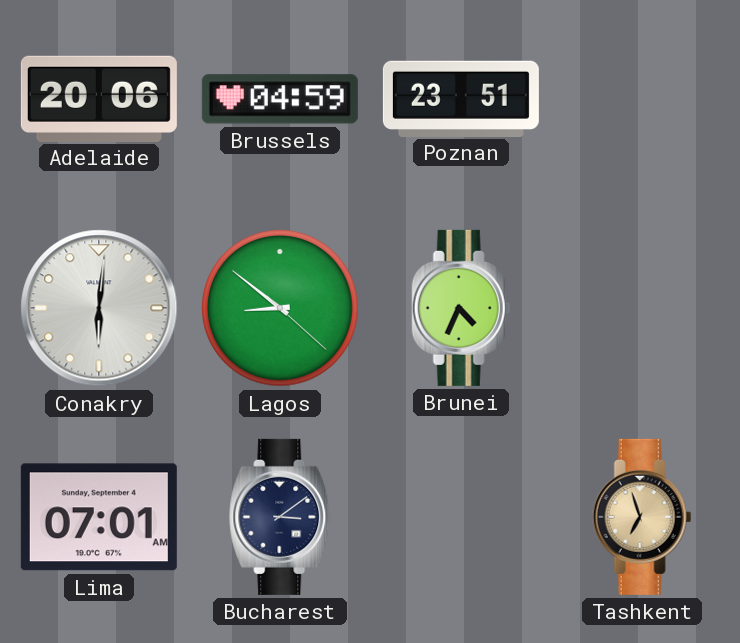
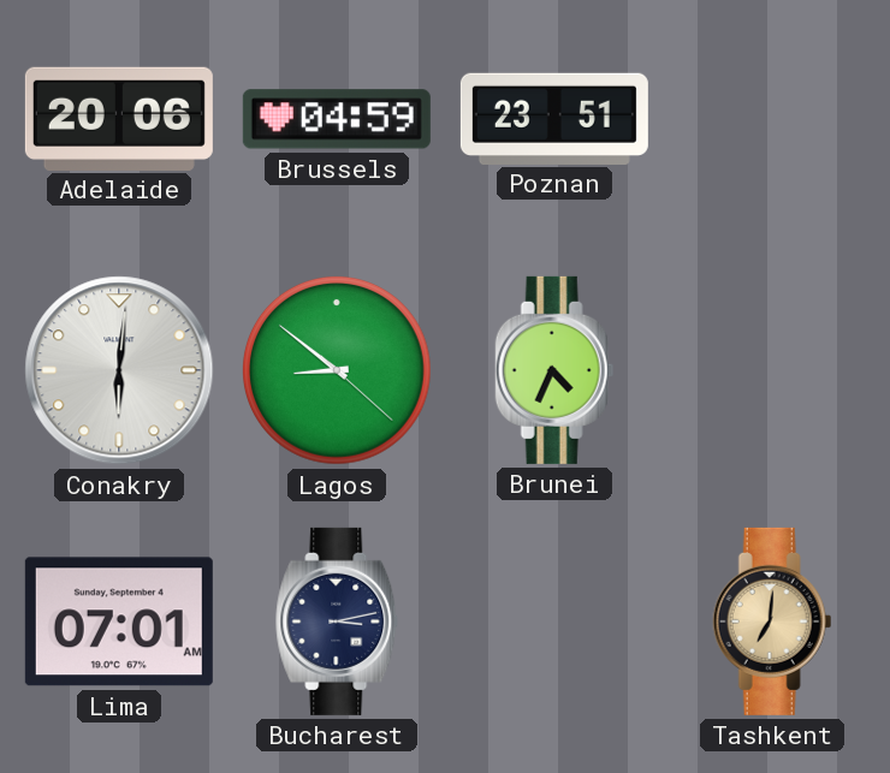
Bucharest: 3:09 -> 3:13 (338, 622)
Tashkent: 6:57 -> 7:01 (772, 622)
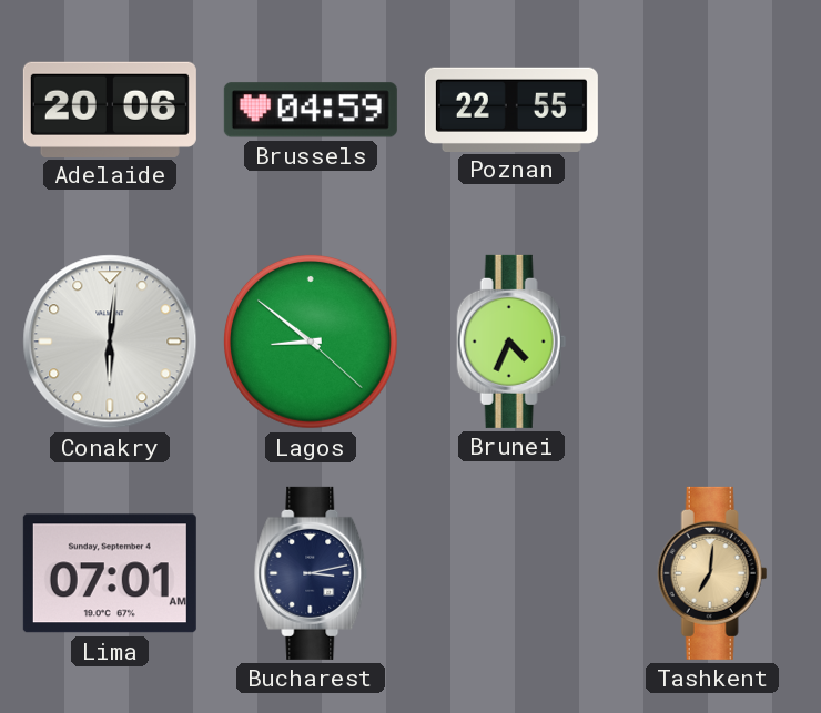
Poznan: 23:51 -> 22:55 (511, 109)
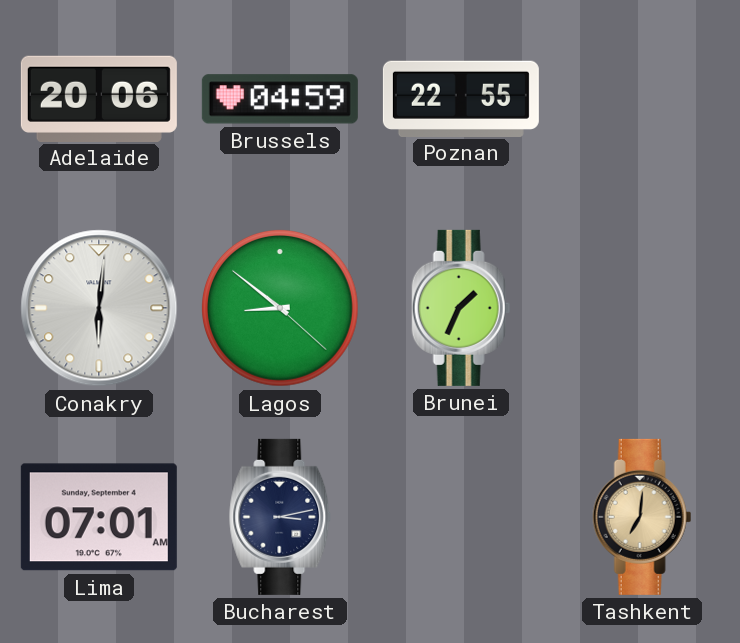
Brunei: 4:34 -> 1:34 (461, 308)
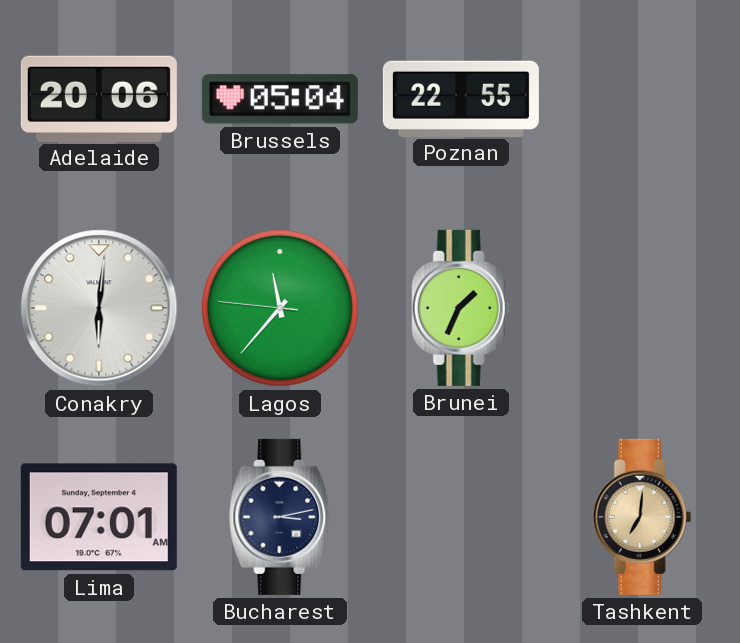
Brussels: 04:59 -> 05:04 (280, 99)
Lagos: 8:51 -> 11:36 (280, 308)
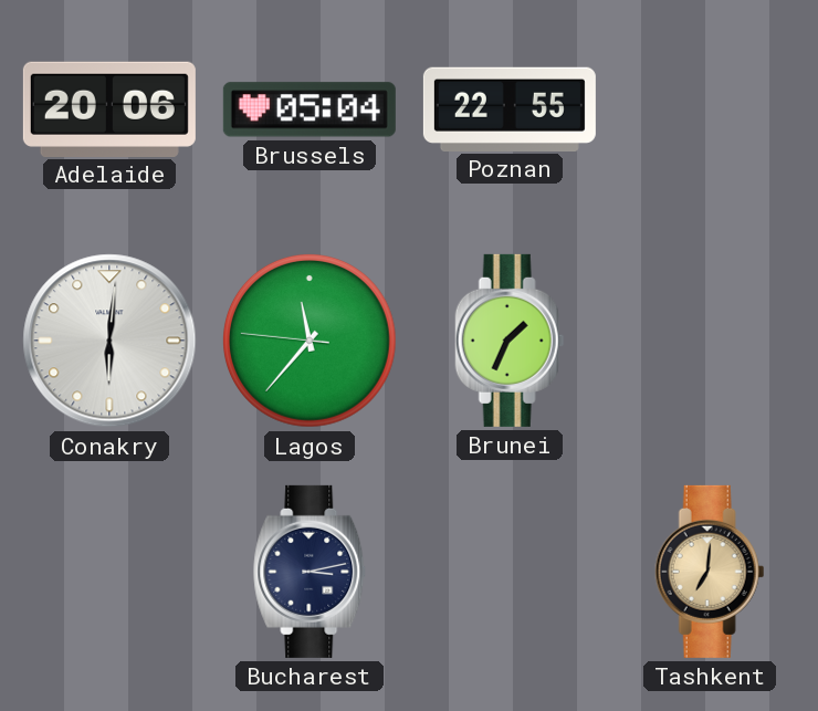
Lima: 07:01 -> none (99, 517)
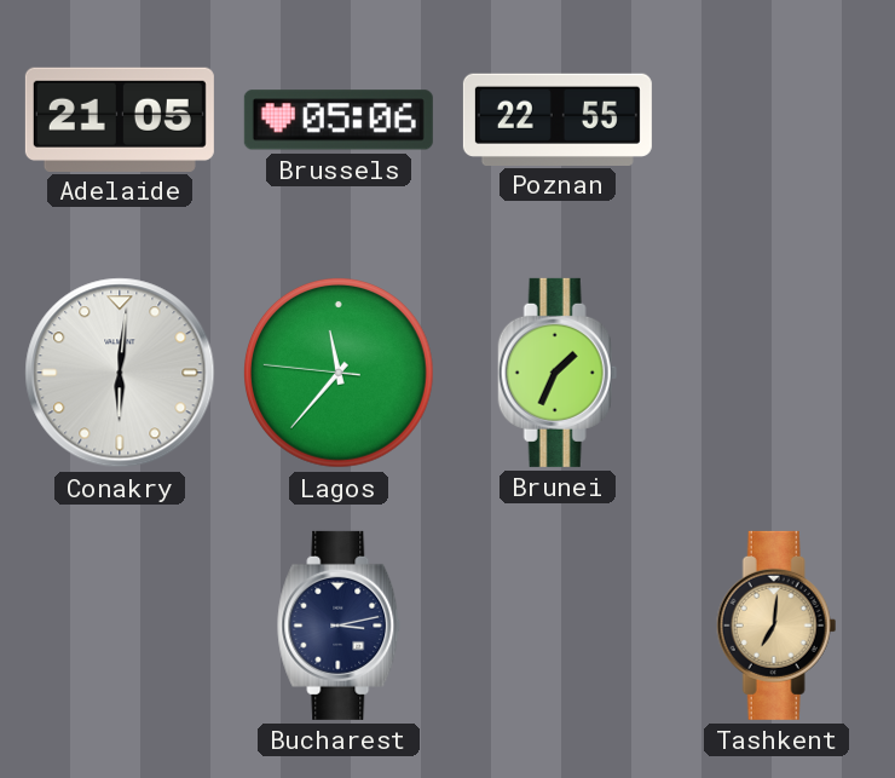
Adelaide: 20:06 -> 21:05 (120, 119)
Brussels: 05:04 -> 05:06 (339, 120)
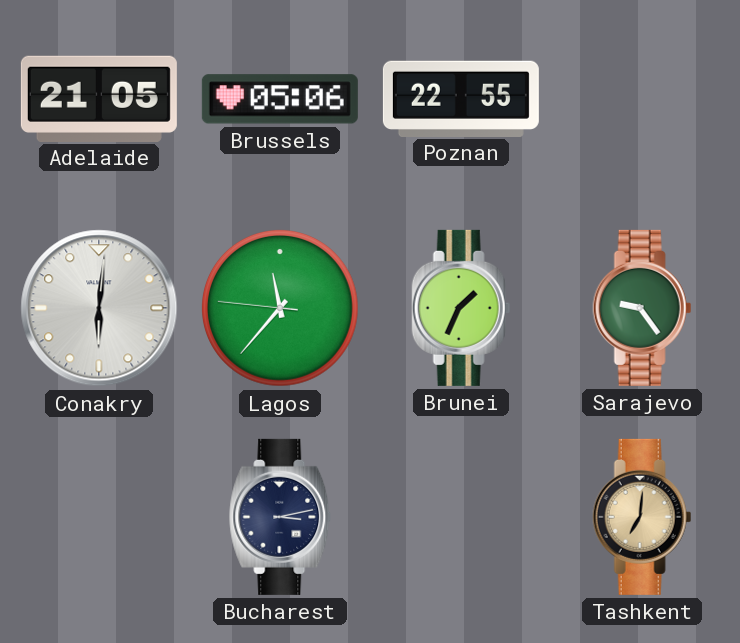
Sarajevo: none -> 9:24 (642, 308)
